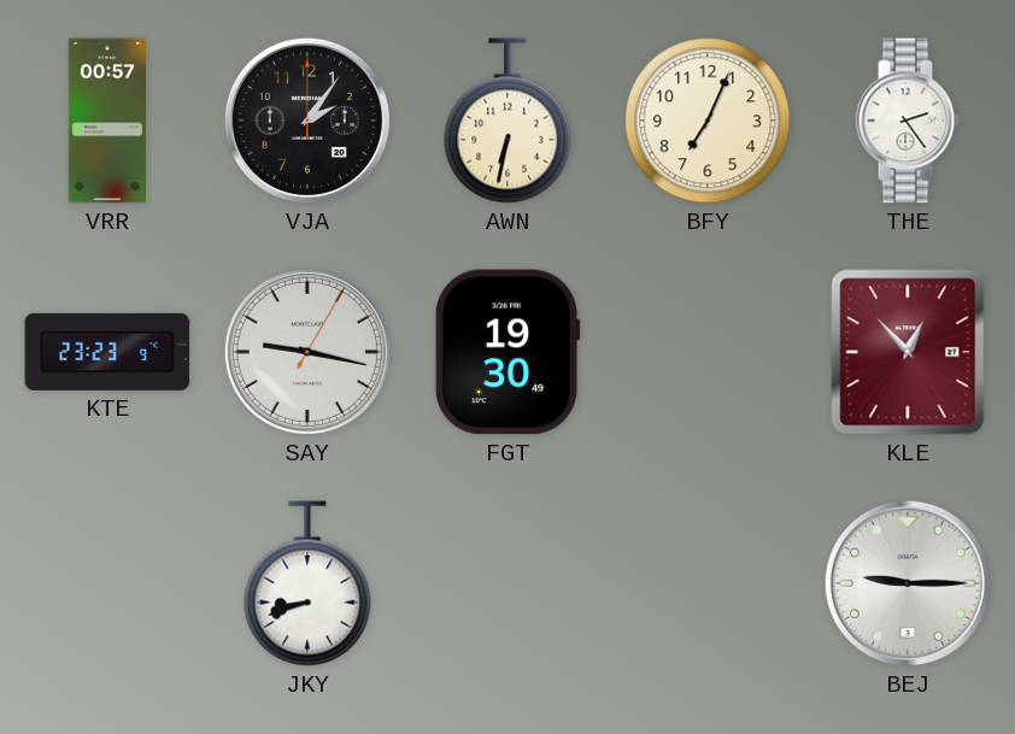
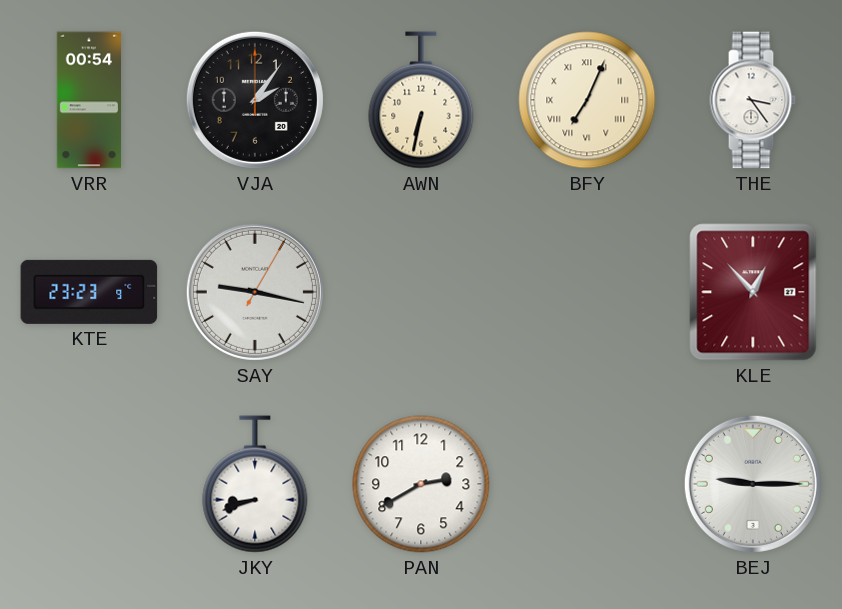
VRR: 00:57 -> 00:54 (88, 100)
BFY numerals: Arabic -> Roman (587, 100)
THE: 2:24 -> 3:24 (753, 100)
FGT: 19:30 -> none (507, 352)
PAN: none -> 2:40 (421, 484)
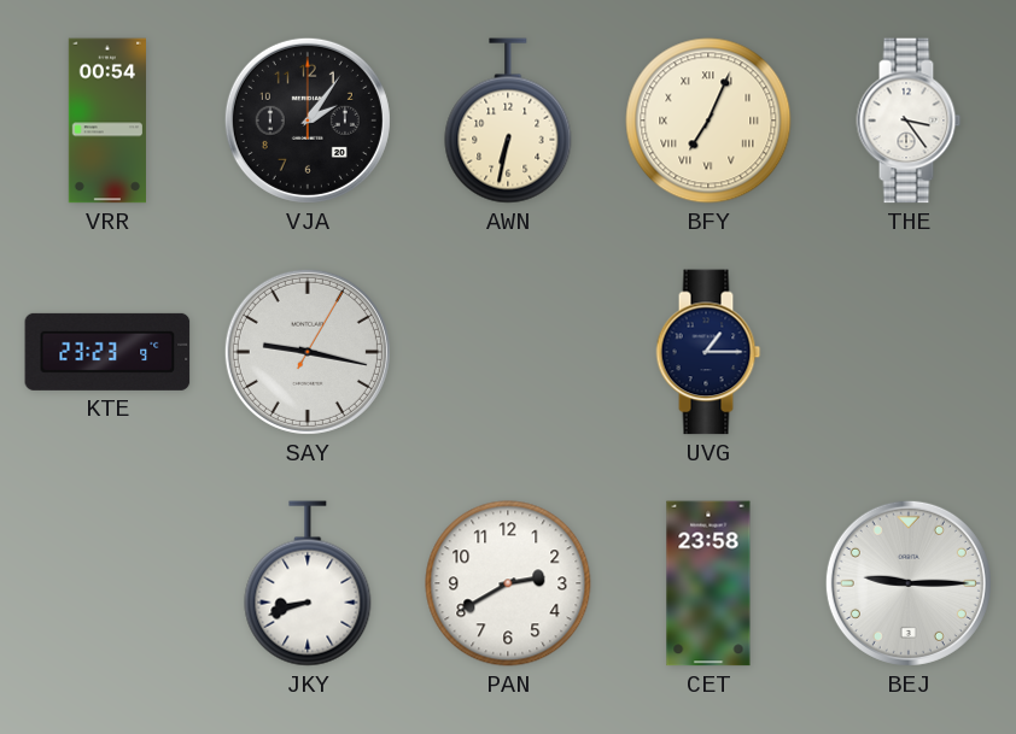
UVG: none -> 1:15 (708, 352)
KLE: 12:53 -> none (753, 292)
CET: none -> 23:58 (708, 583)
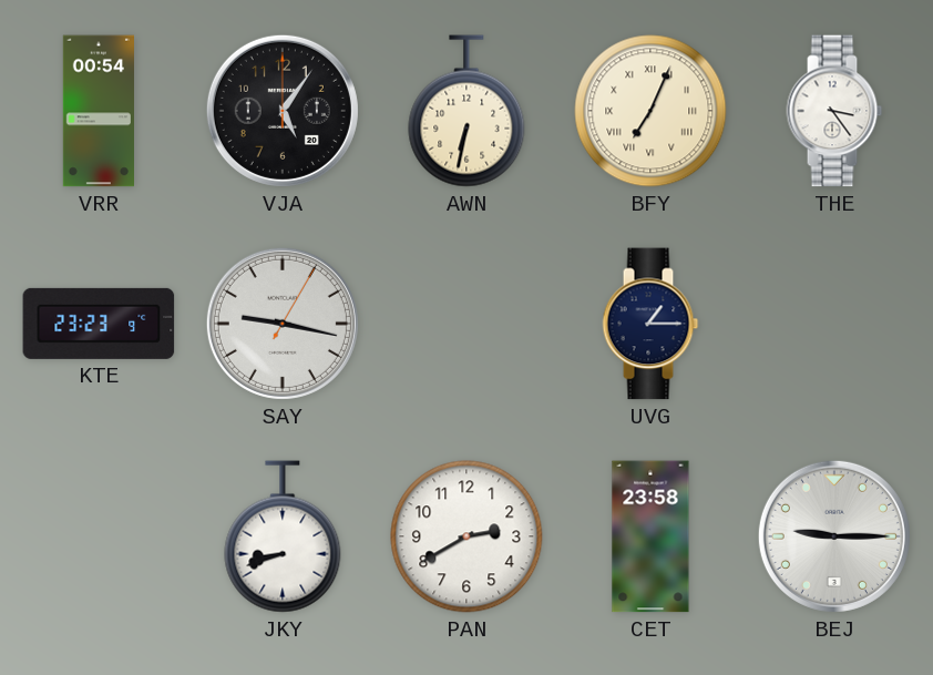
VJA: 2:06 -> 5:06 (283, 111)
